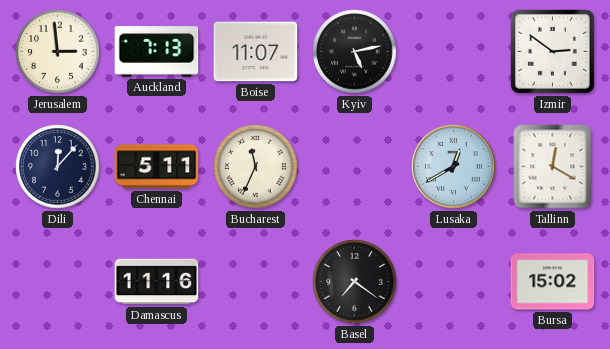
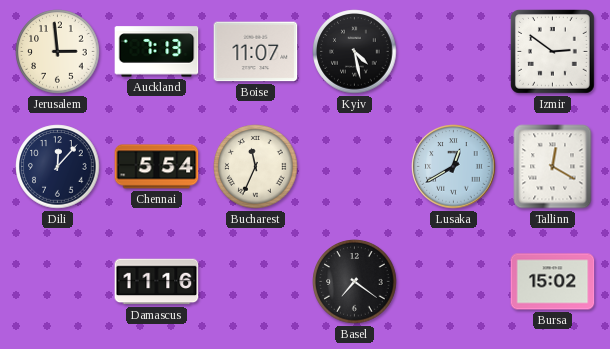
Kyiv: 5:13 -> 4:28 (355, 52)
Chennai: 5:11 -> 5:54 (157, 167)
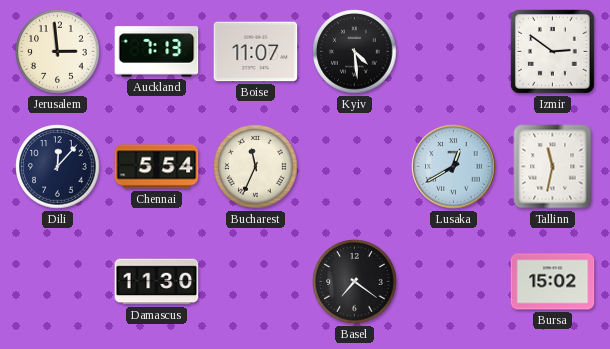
Kyiv: 4:28 -> 4:29 (355, 52)
Tallinn: 12:20 -> 11:32 (553, 167)
Damascus: 11:16 -> 11:30 (157, 282)
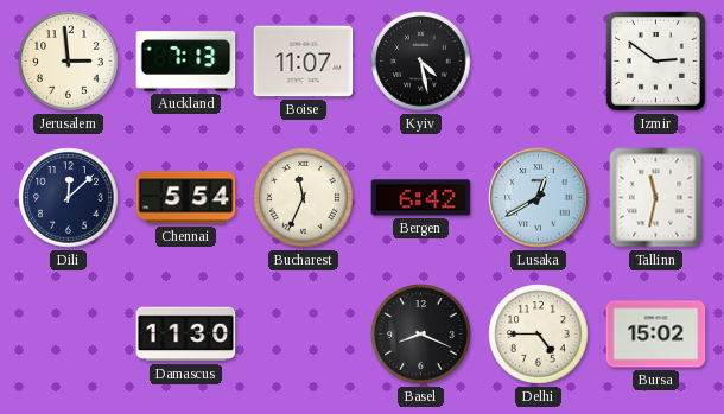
Kyiv: 4:29 -> 4:28 (421, 62)
Dili: 12:07 -> 12:08 (69, 198)
Bergen: none -> 6:42 (421, 198)
Basel: 7:21 -> 8:19 (421, 335)
Delhi: none -> 4:45 (539, 335)
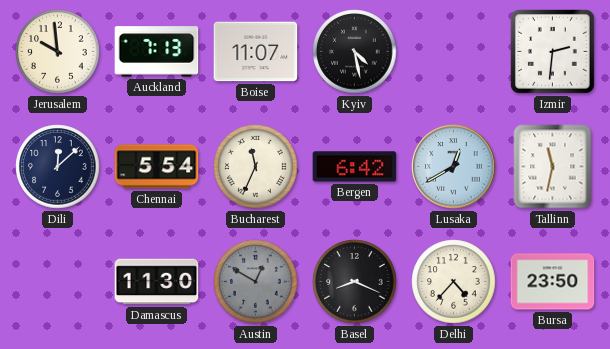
Jerusalem: 2:59 -> 9:59 (58, 52)
Izmir: 2:51 -> 2:31 (553, 52)
Austin: none -> 12:50 (256, 282)
Delhi: 4:45 -> 4:37 (454, 282)
Bursa: 15:02 -> 23:50 (553, 282)
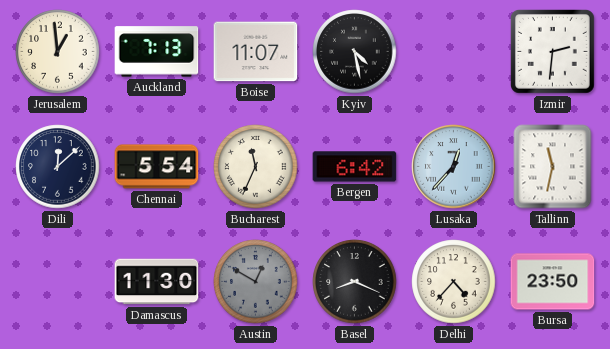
Jerusalem: 9:59 -> 12:59 (58, 52)
Lusaka: 12:40 -> 12:37 (454, 167)
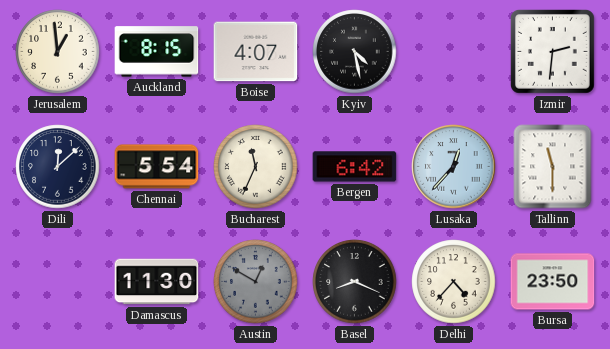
Auckland: 7:13 -> 8:15 (157, 52)
Boise: 11:07 -> 4:07 (256, 52)
Tallinn: 11:32 -> 11:30 (553, 167)
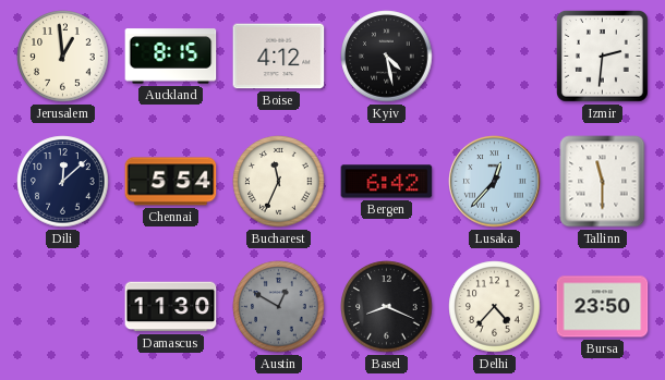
Boise: 4:07 -> 4:12 (279, 57)
